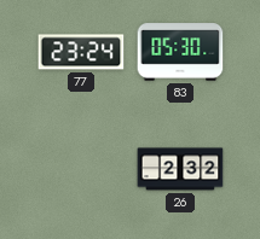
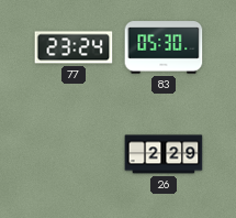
26: 2:32 -> 2:29 (164, 154)
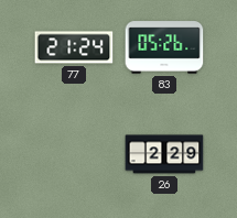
77: 23:24 -> 21:24 (74, 47)
83: 05:30 -> 05:26 (164, 47)
